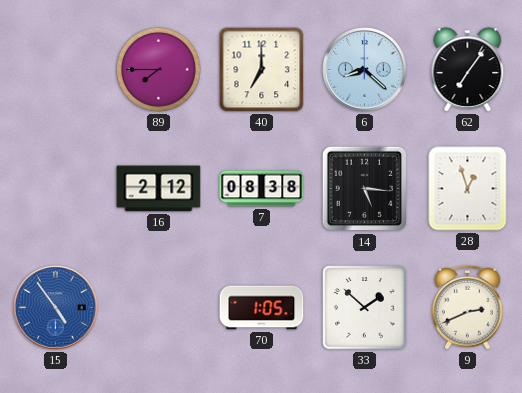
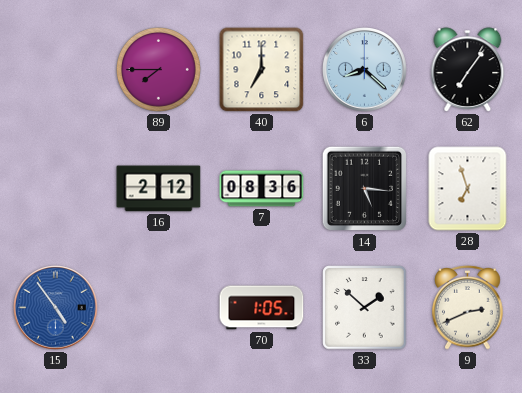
7: 08:38 -> 08:36 (262, 189)
28: 12:57 -> 6:57 (468, 189)
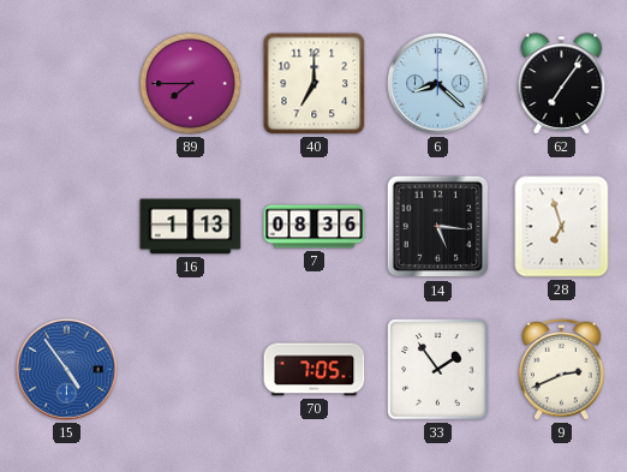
16: 2:12 -> 1:13 (191, 227)
70: 1:05 -> 7:05 (315, 370)
33: 1:52 -> 1:54 (438, 370)
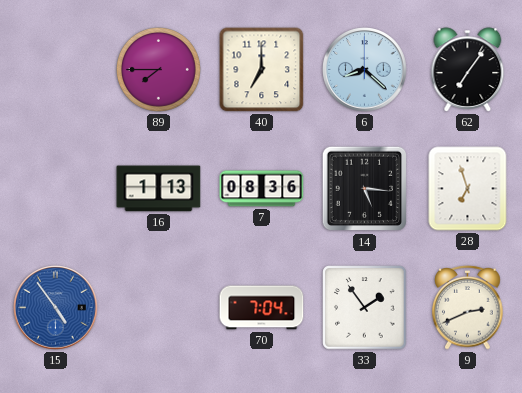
70: 7:05 -> 7:04 (262, 308)
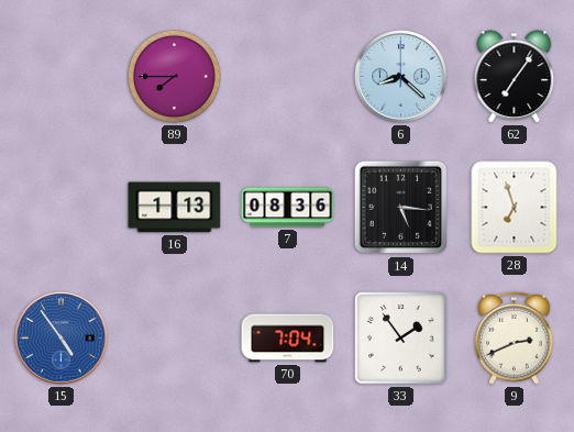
40: 7:00 -> none (262, 70)
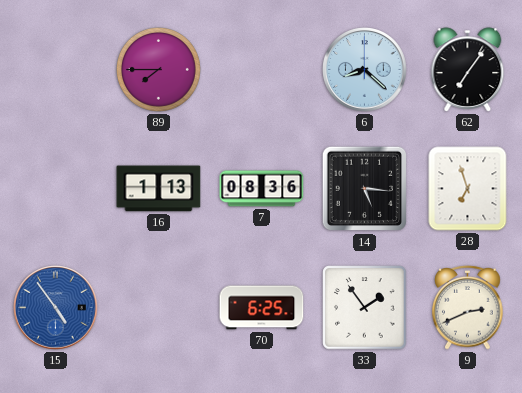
70: 7:04 -> 6:25 (262, 308)
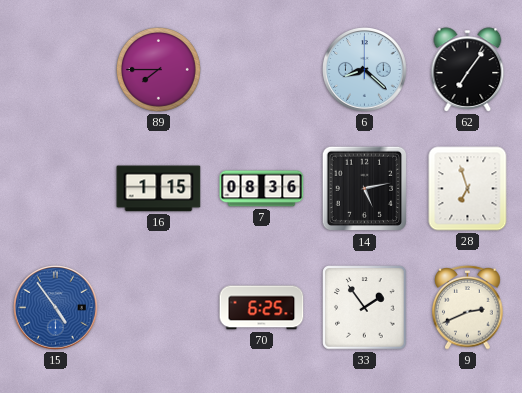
16: 1:13 -> 1:15 (159, 189)
14: 5:16 -> 5:13 (365, 189)
